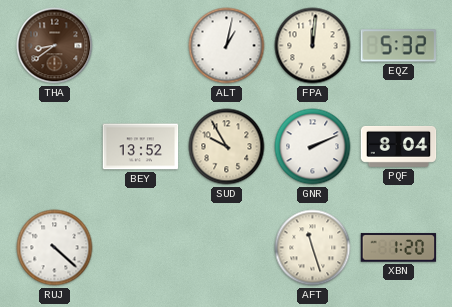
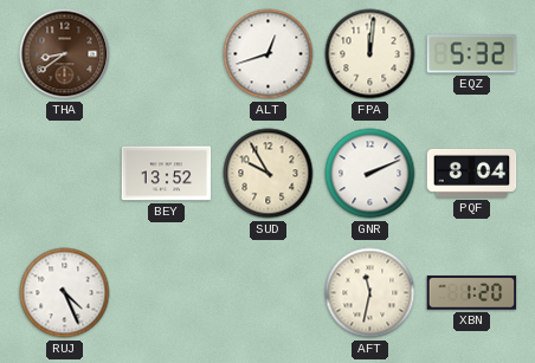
ALT: 1:02 -> 12:42 (269, 54)
RUJ: 4:22 -> 4:26 (65, 293)
AFT: 11:27 -> 11:32 (370, 293)
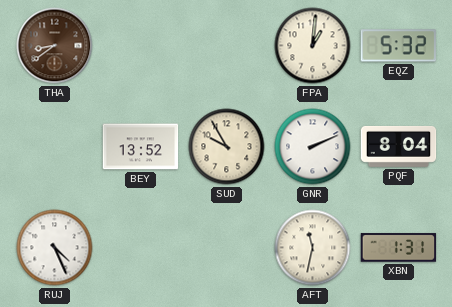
ALT: 12:42 -> none (269, 54)
FPA: 12:01 -> 1:01 (313, 46)
XBN: 1:20 -> 1:31 (399, 248)
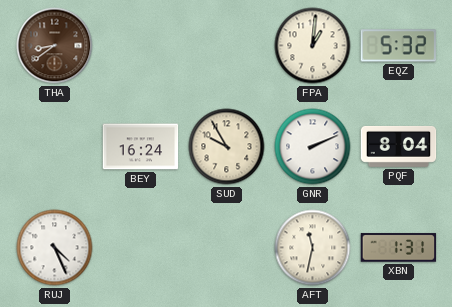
BEY: 13:52 -> 16:24 (141, 147)
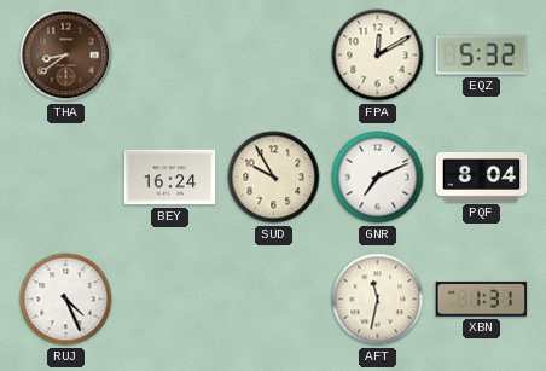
FPA: 1:01 -> 12:10 (378, 56)
GNR: 2:11 -> 7:11 (378, 178)
